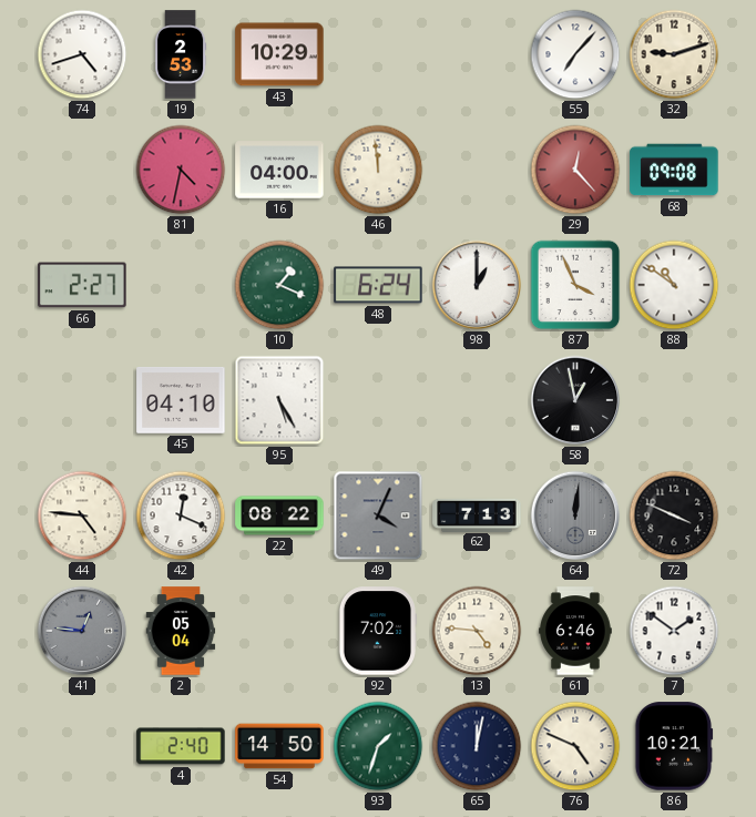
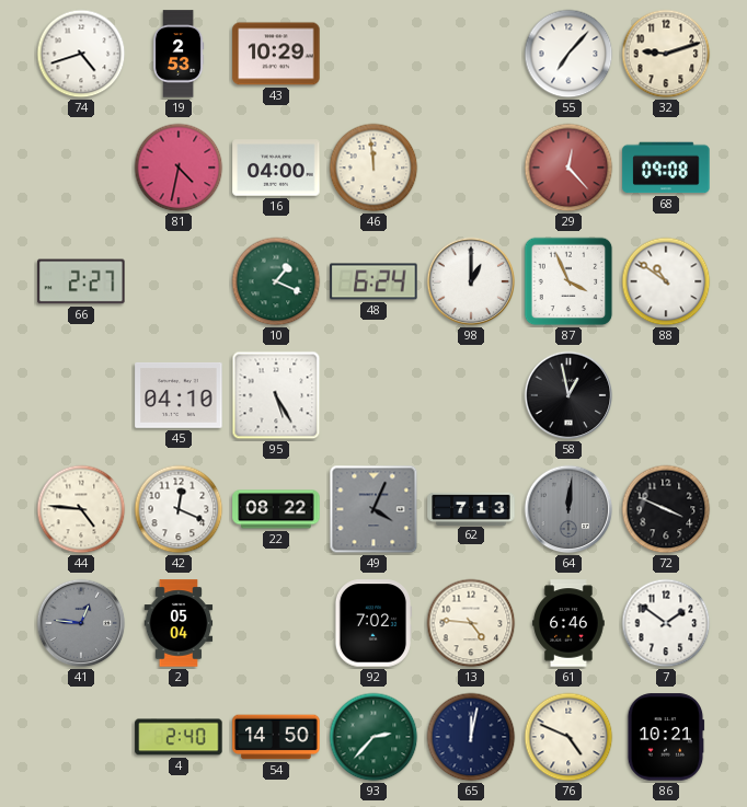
93: 1:33 -> 2:37 (373, 737)
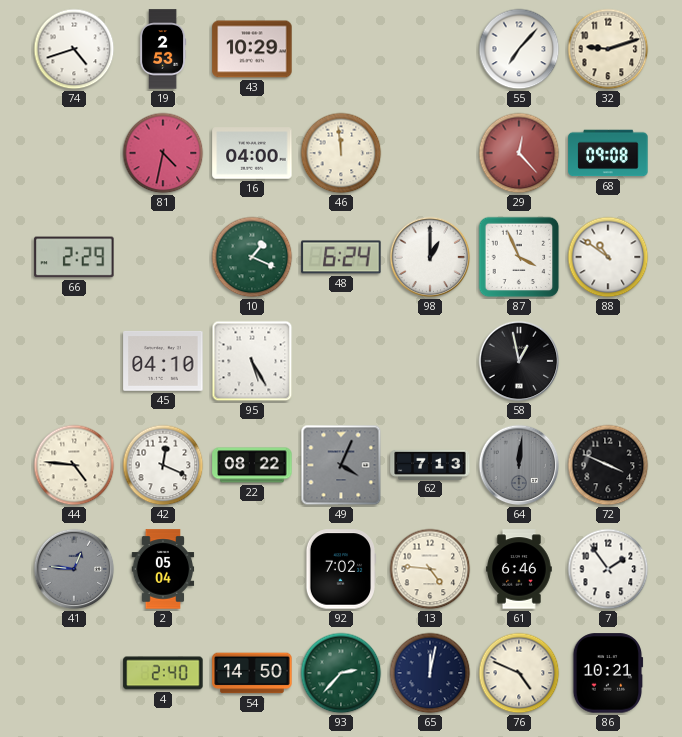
66: 2:27 -> 2:29 (74, 257)
7: 1:51 -> 1:54 (608, 569)
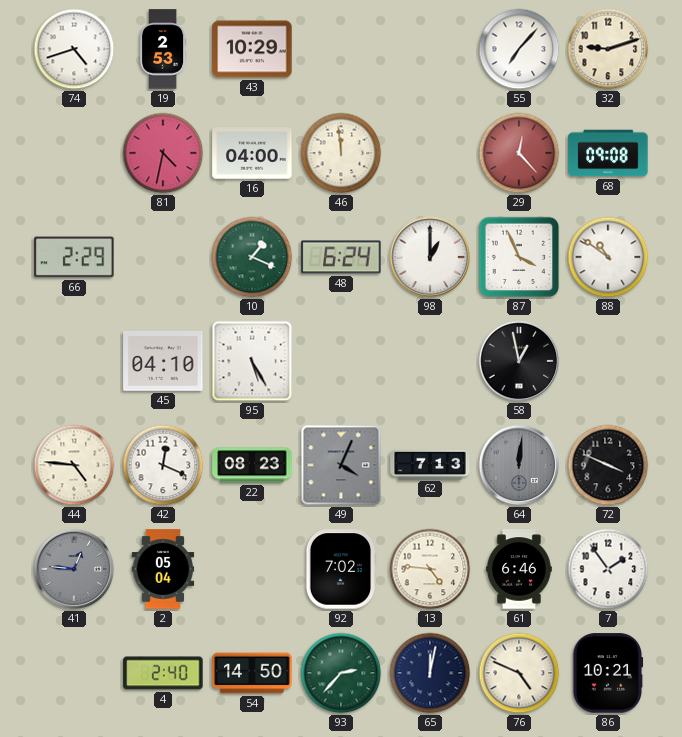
22: 08:22 -> 08:23 (252, 465)
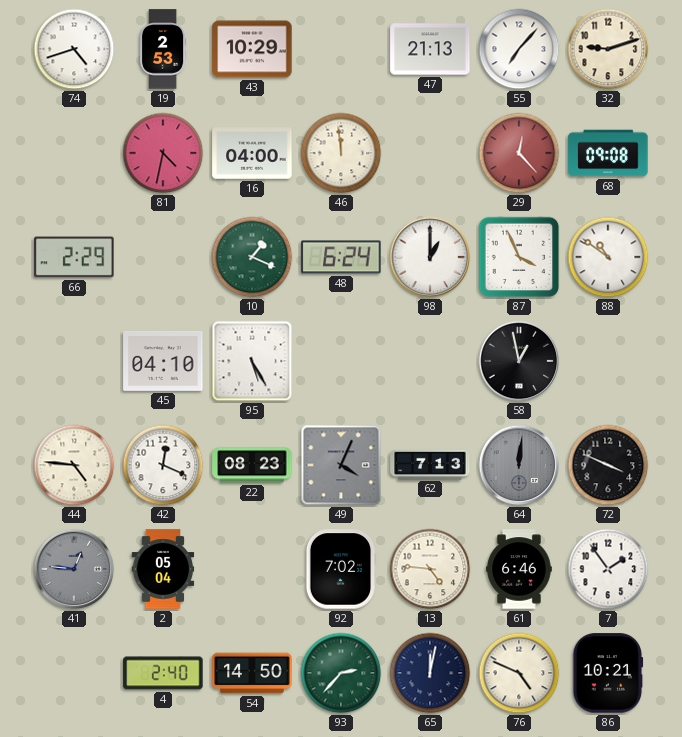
47: none -> 21:13 (430, 49)
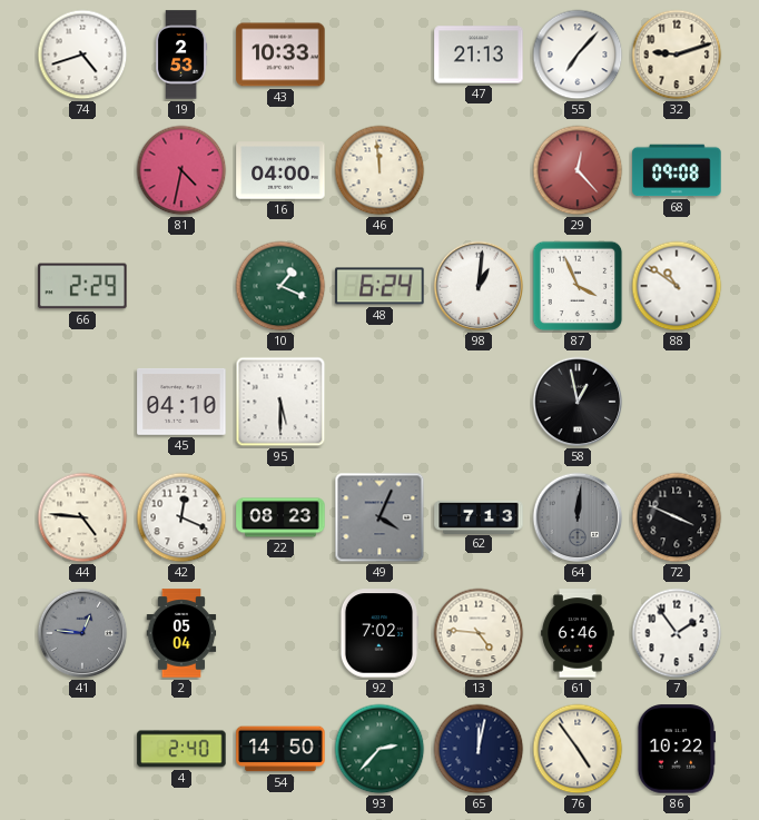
43: 10:29 -> 10:33 (280, 55)
98: 1:00 -> 1:01 (479, 286)
95: 5:25 -> 5:30 (280, 402)
76: 4:49 -> 4:54 (578, 749)
86: 10:21 -> 10:22 (677, 749)
